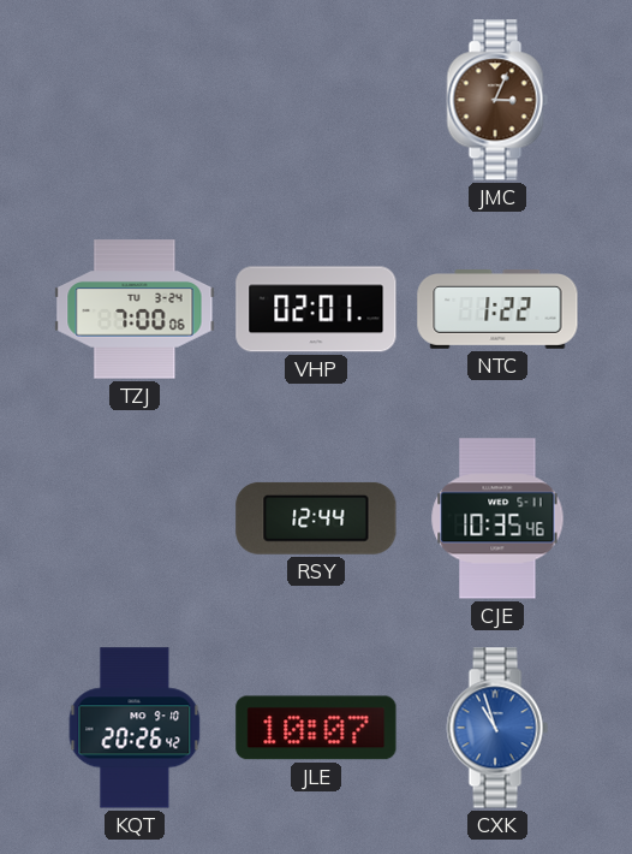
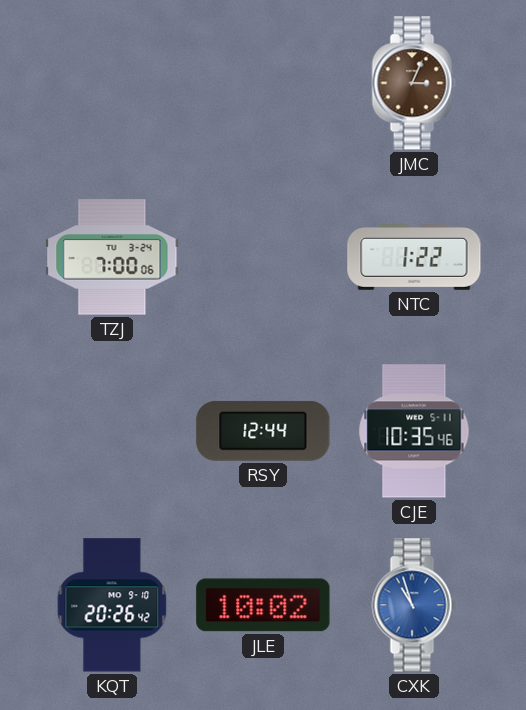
VHP: 02:01 -> none (316, 309)
JLE: 10:07 -> 10:02 (263, 605)
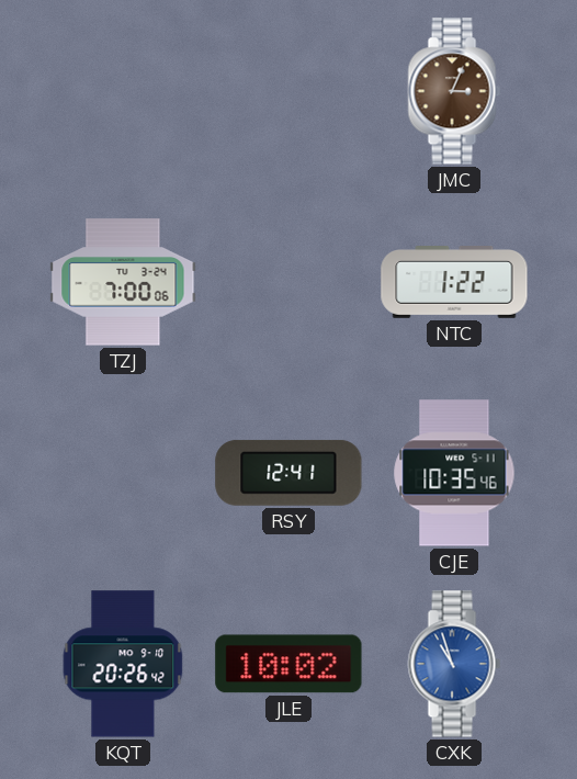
RSY: 12:44 -> 12:41 (288, 473)
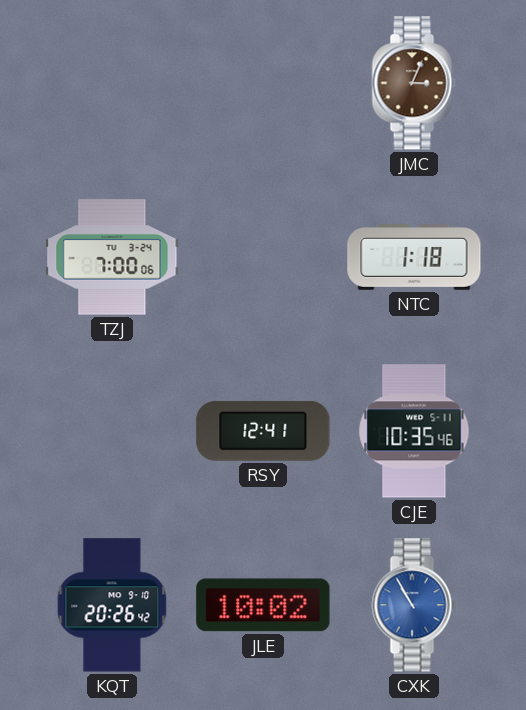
NTC: 1:22 -> 1:18 (414, 258)
CXK: 10:57 -> 10:55 (414, 605)
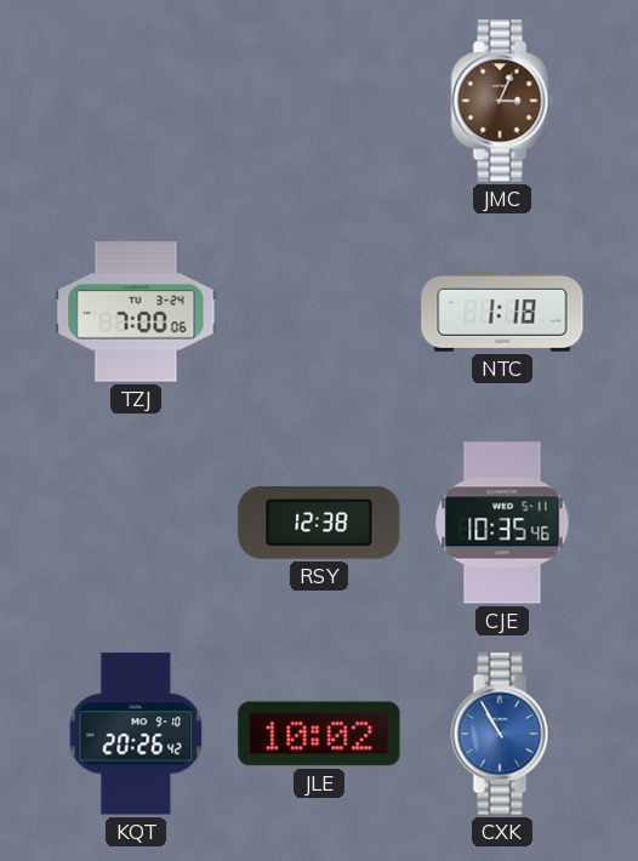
RSY: 12:41 -> 12:38 (319, 523)
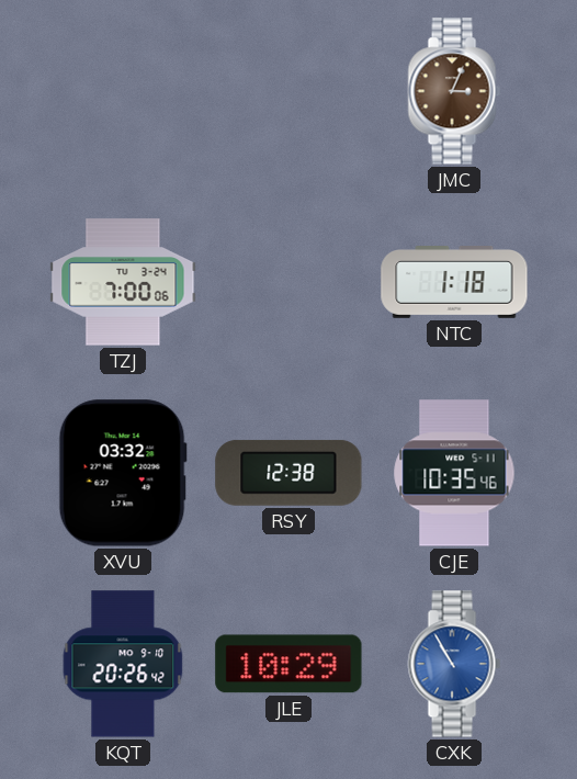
XVU: none -> 03:32 (123, 473)
JLE: 10:02 -> 10:29 (288, 664)
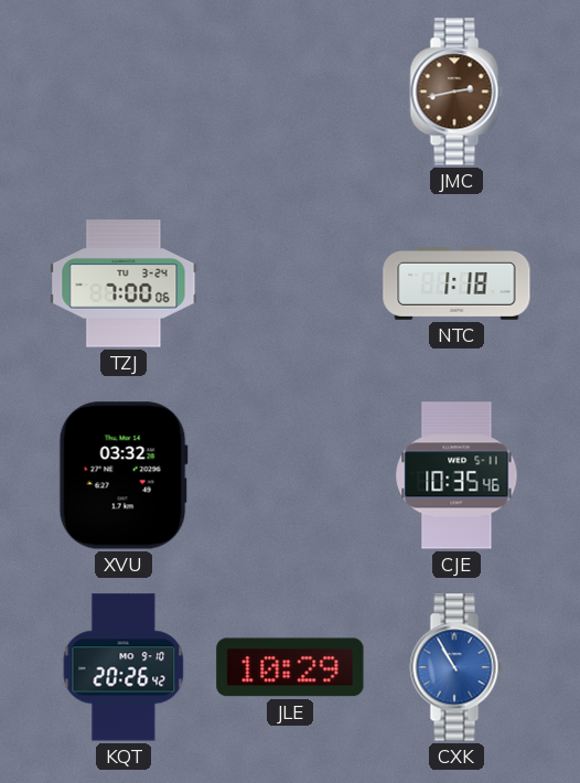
JMC: 3:04 -> 2:43 (457, 92)
RSY: 12:38 -> none (288, 473)
